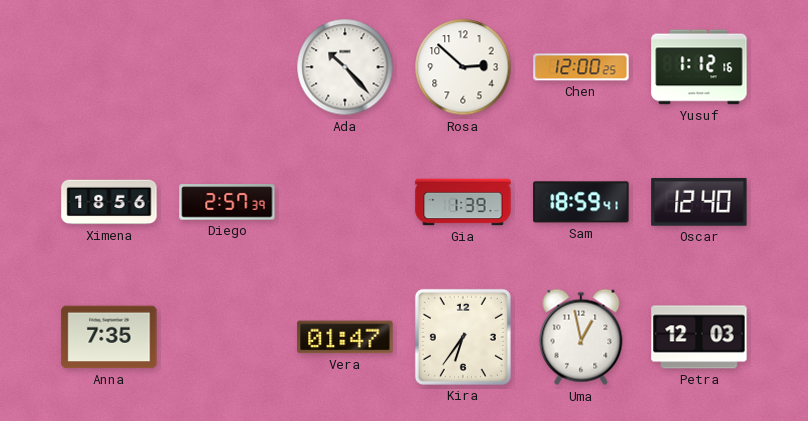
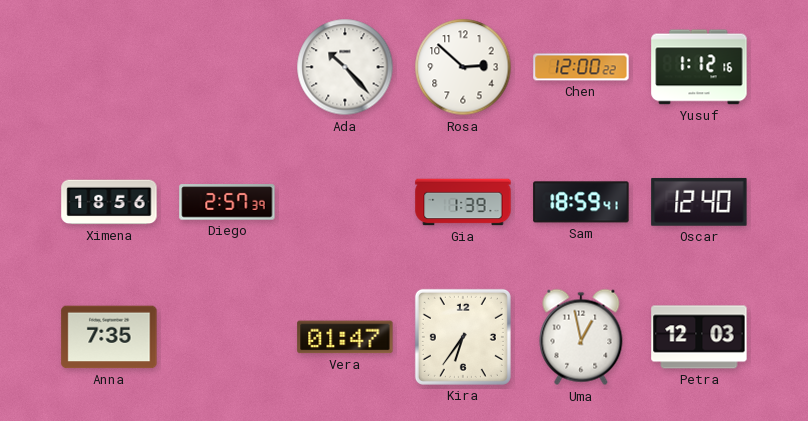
Chen: 12:00:25 -> 12:00:22 (581, 67)
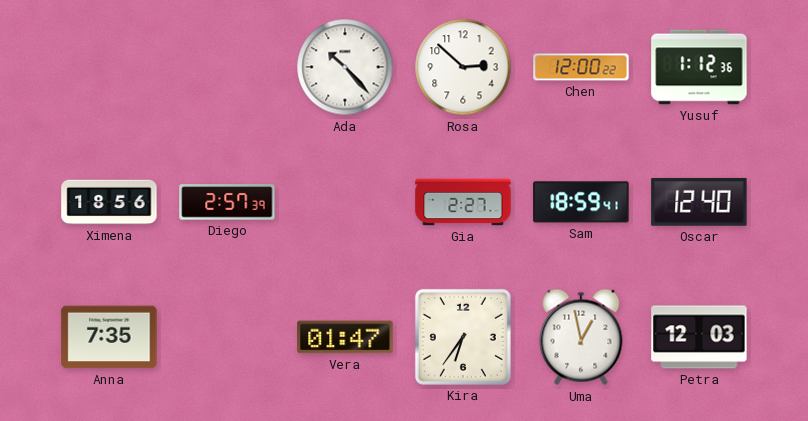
Yusuf: 1:12:16 -> 1:12:36 (699, 67)
Gia: 1:39 -> 2:27 (463, 202)
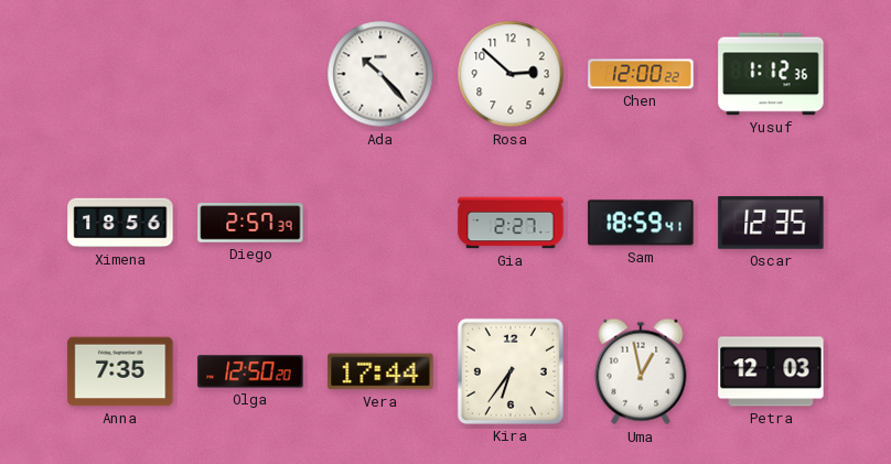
Oscar: 12:40 -> 12:35 (771, 223)
Olga: none -> 12:50 (250, 371)
Vera: 01:47 -> 17:44 (380, 371)
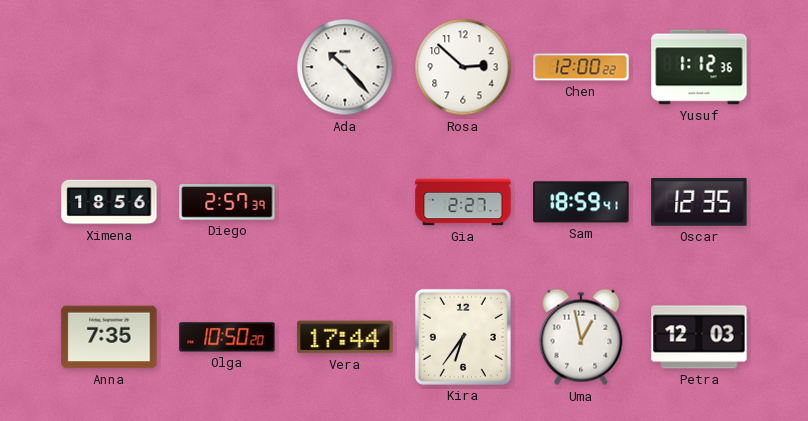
Olga: 12:50 -> 10:50 (227, 337)
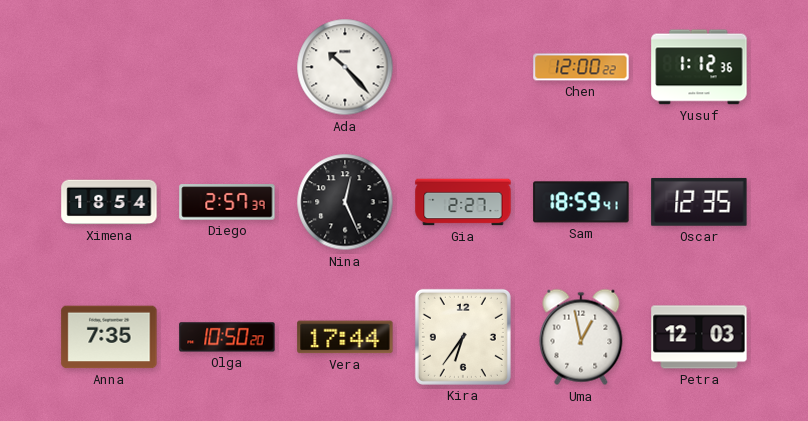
Rosa: 2:52 -> none (463, 67)
Ximena: 18:56 -> 18:54 (109, 202)
Nina: none -> 12:26 (345, 202)
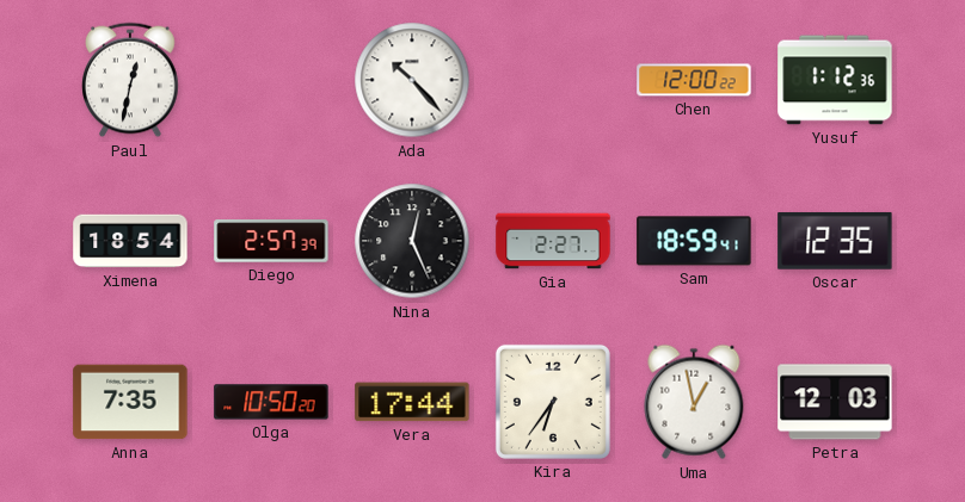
Paul: none -> 12:32 (131, 80)
